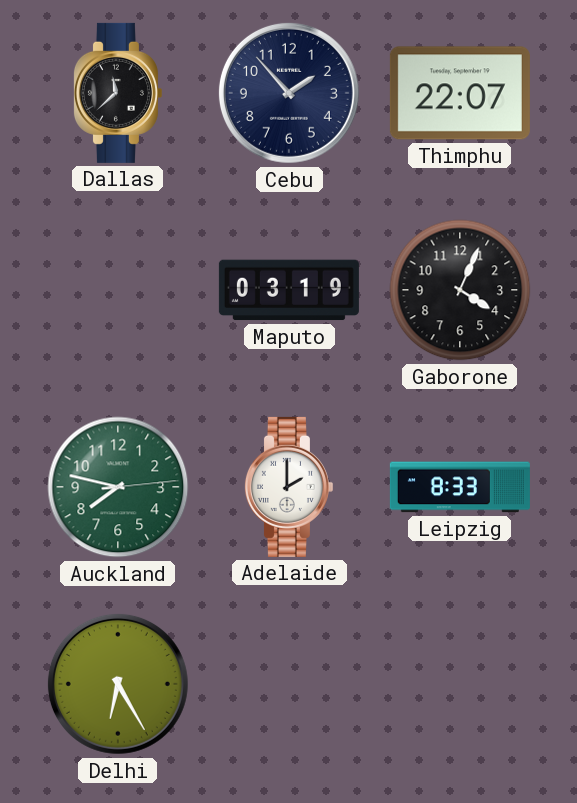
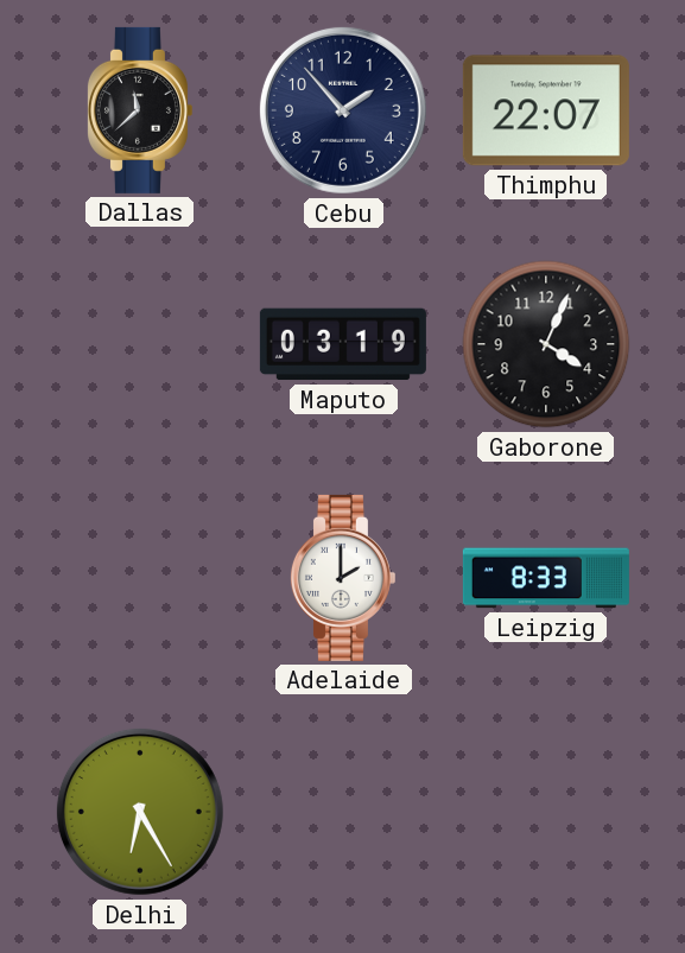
Auckland: 7:47 -> none (118, 487)
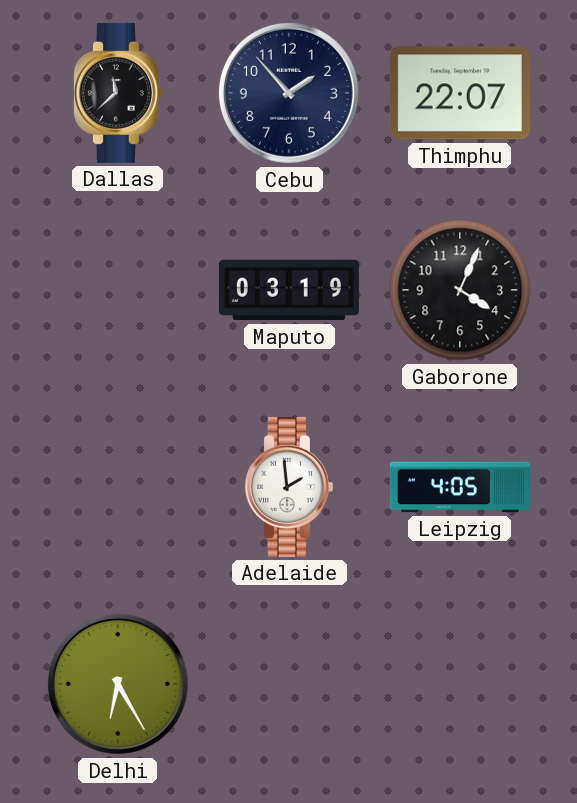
Adelaide: 2:00 -> 1:59 (288, 487)
Leipzig: 8:33 -> 4:05 (460, 487)
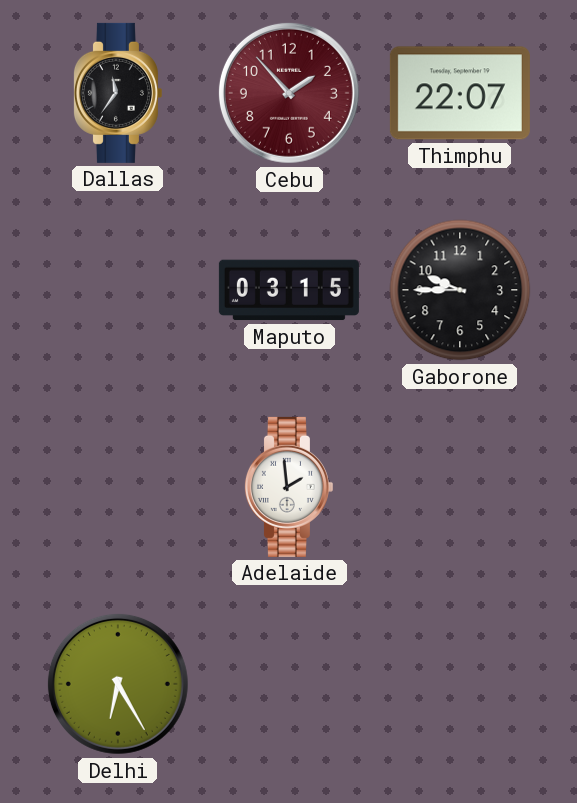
Dallas: 11:38 -> 11:36 (117, 93)
Cebu dial: navy -> burgundy (289, 93)
Maputo: 03:19 -> 03:15 (289, 290)
Gaborone: 4:04 -> 9:45 (460, 290)
Leipzig: 4:05 -> none (460, 487)
